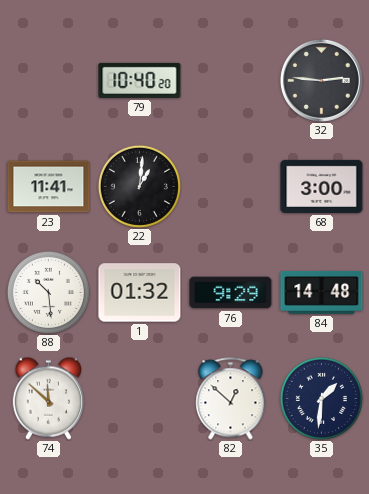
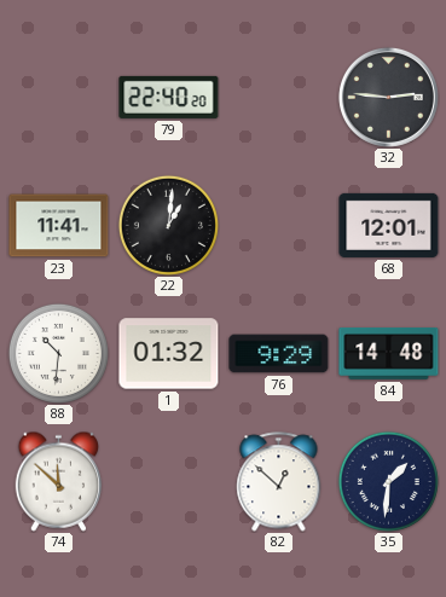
79: 10:40 -> 22:40 (169, 97)
68: 3:00 -> 12:01 (389, 225)
88: 10:29 -> 10:31 (58, 353)
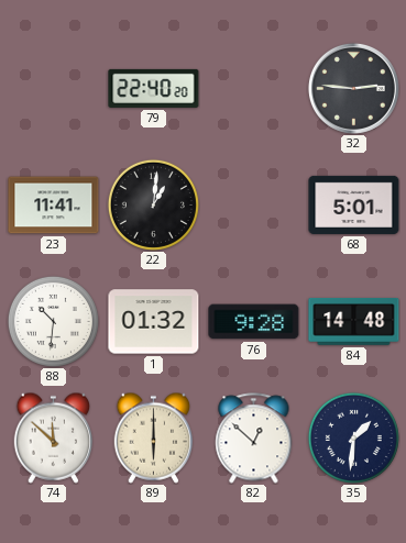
68: 12:01 -> 5:01 (354, 204)
76: 9:29 -> 9:28 (254, 322)
89: none -> 6:00 (153, 437)
